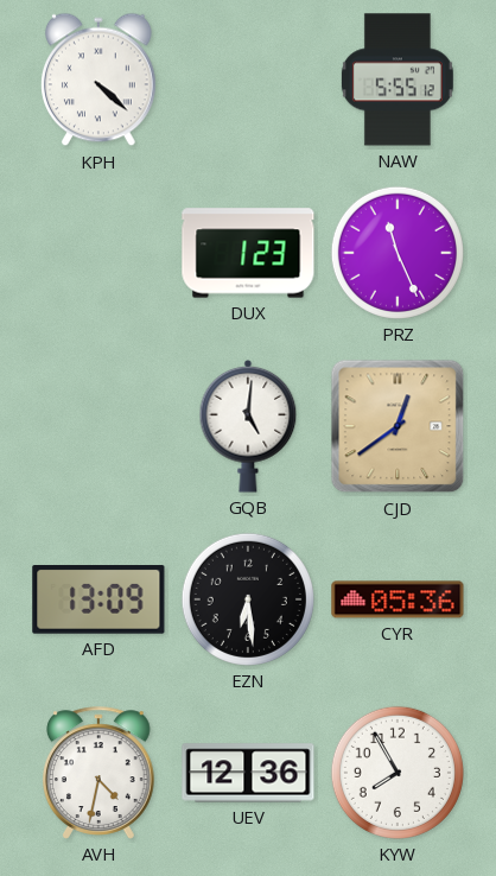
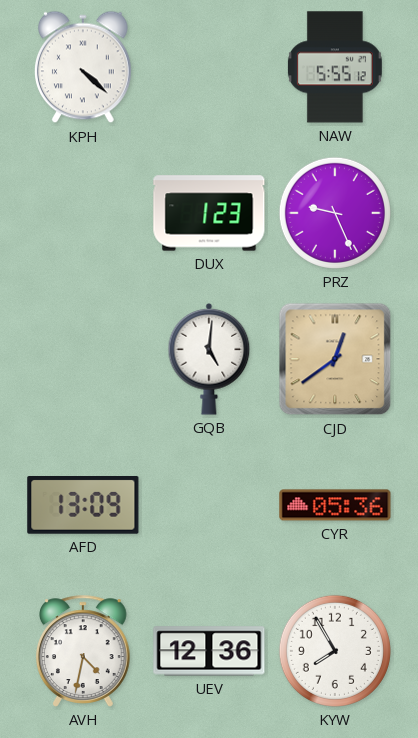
PRZ: 11:26 -> 9:26 (335, 213)
EZN: 6:29 -> none (248, 599)
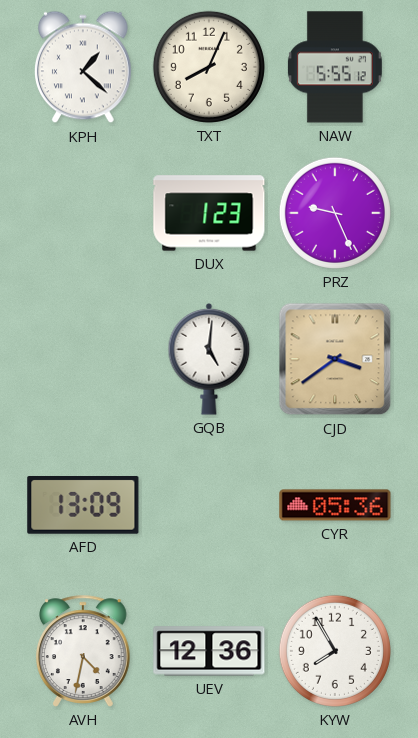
KPH: 4:22 -> 1:22 (84, 67)
TXT: none -> 8:04 (209, 67)
CJD: 12:39 -> 3:39 (335, 359)
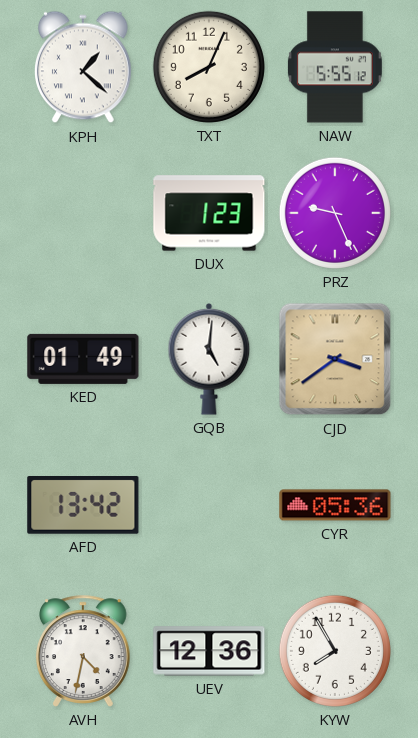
KED: none -> 01:49 (83, 359)
AFD: 13:09 -> 13:42 (83, 506)
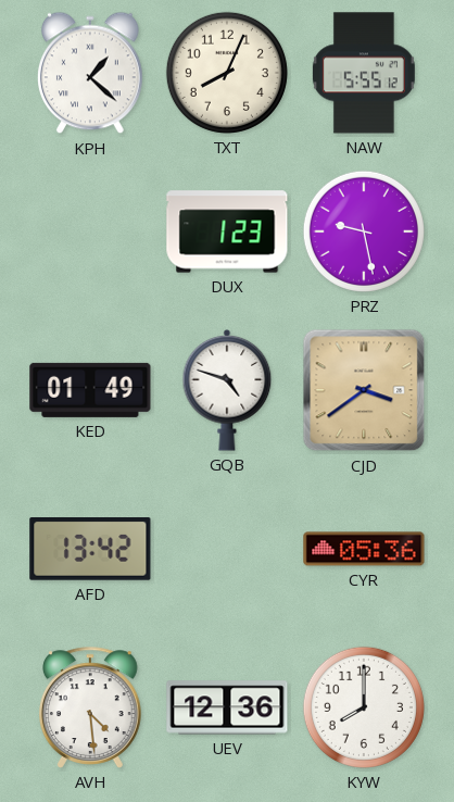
PRZ: 9:26 -> 9:28 (364, 231)
GQB: 5:01 -> 4:48 (227, 390)
AVH: 4:32 -> 4:29 (91, 707)
KYW: 7:55 -> 8:00 (364, 707)
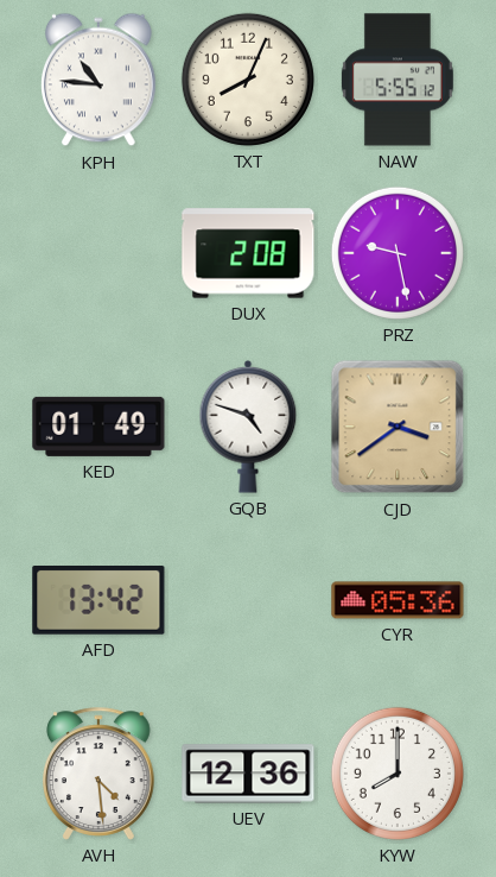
KPH: 1:22 -> 10:46 (100, 80)
DUX: 1:23 -> 2:08 (248, 253)
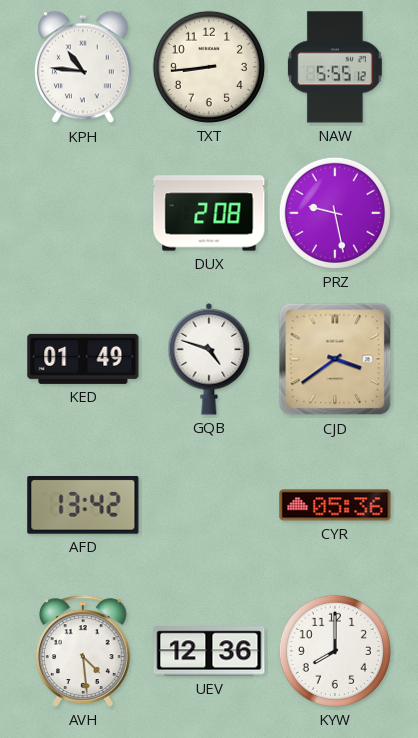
TXT: 8:04 -> 8:44 (209, 67)
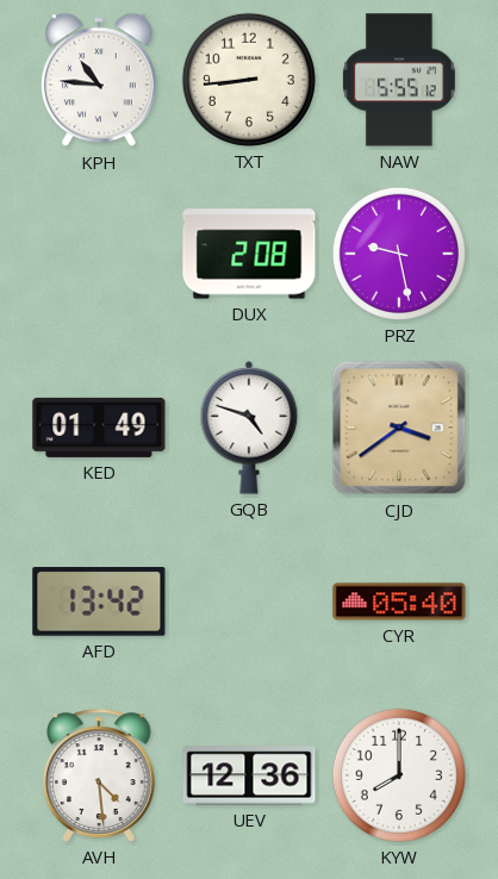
CYR: 05:36 -> 05:40 (399, 601)
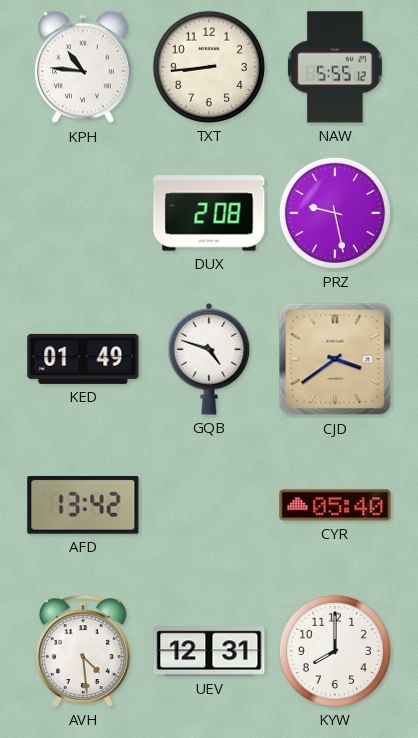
UEV: 12:36 -> 12:31 (209, 651)
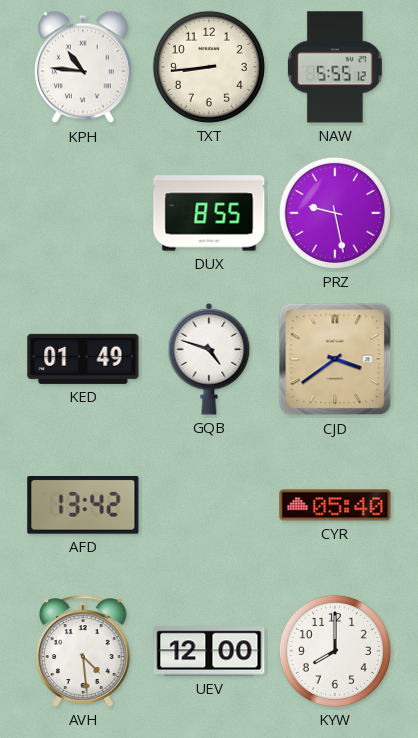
DUX: 2:08 -> 8:55 (209, 213)
UEV: 12:31 -> 12:00 (209, 651)
